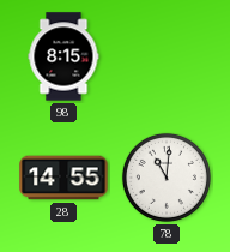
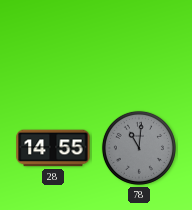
98: 8:15 -> none (63, 56)
78 dial: white -> grey (139, 148)
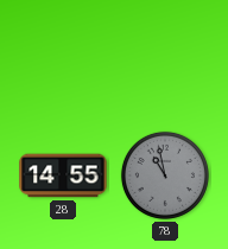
78: 11:01 -> 10:58 (165, 175)
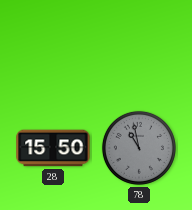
28: 14:55 -> 15:50 (53, 148)
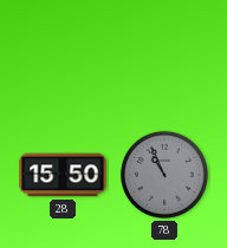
78: 10:58 -> 10:56 (164, 175)
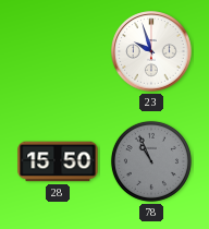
23: none -> 9:57 (151, 51)
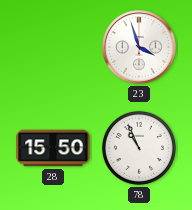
23: 9:57 -> 3:57 (139, 47)
78 dial: grey -> white (139, 148)
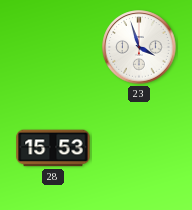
28: 15:50 -> 15:53 (53, 148)
78: 10:56 -> none (139, 148)
